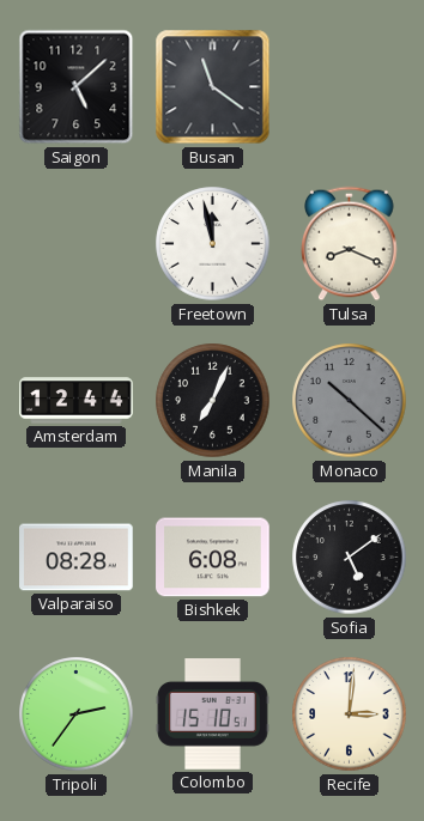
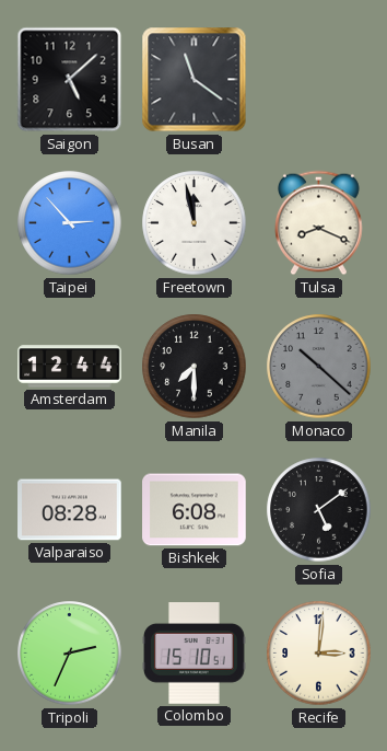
Taipei: none -> 2:53 (70, 223)
Manila: 7:04 -> 7:30 (195, 367)
Tripoli: 2:36 -> 2:34 (70, 654)
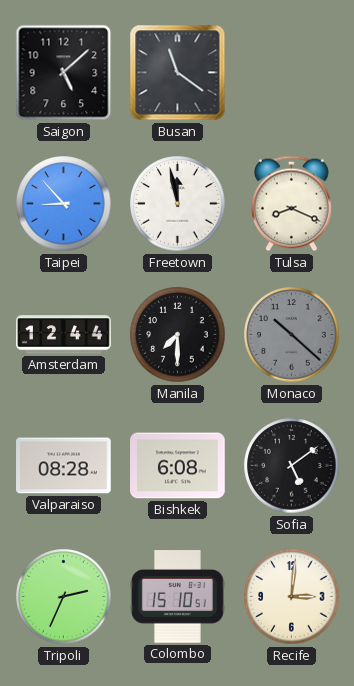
Taipei: 2:53 -> 8:53 (64, 204)
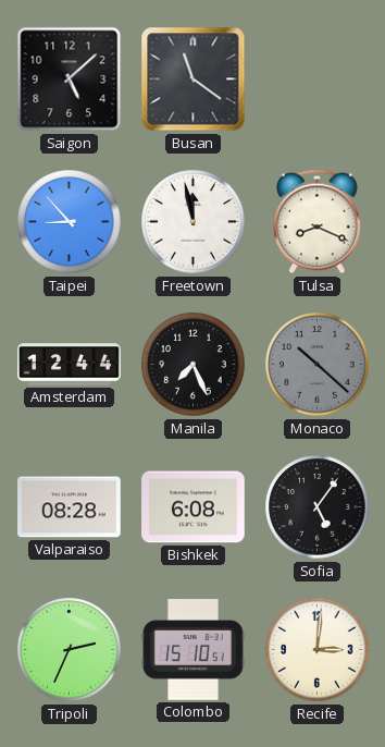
Manila: 7:30 -> 7:26 (194, 365)
Sofia: 5:09 -> 5:06 (318, 507)
